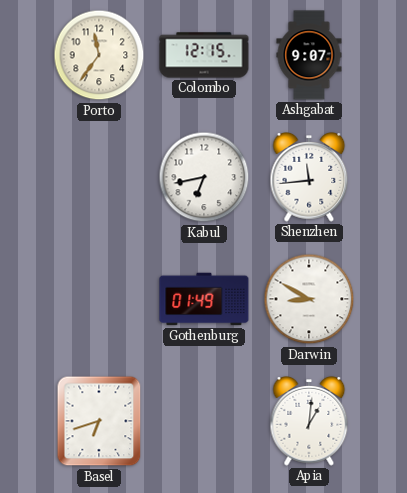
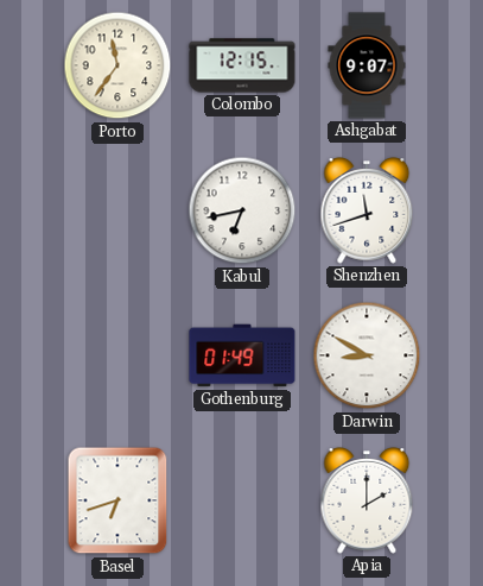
Shenzhen: 11:44 -> 11:42 (367, 212)
Apia: 1:01 -> 2:00 (367, 502)
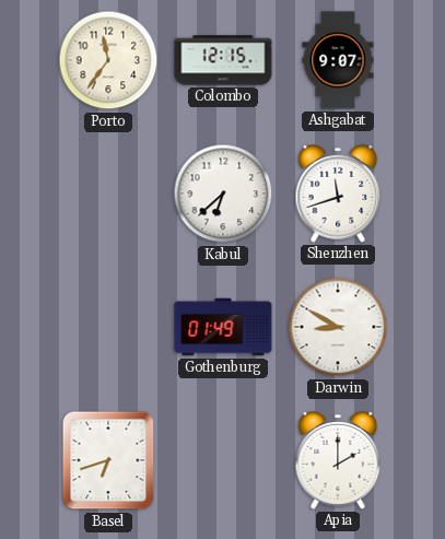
Kabul: 6:43 -> 6:38 (223, 194)
